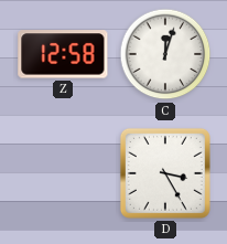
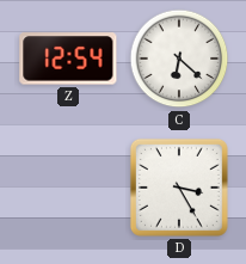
Z: 12:58 -> 12:54 (68, 59)
C: 12:03 -> 6:22 (179, 59)
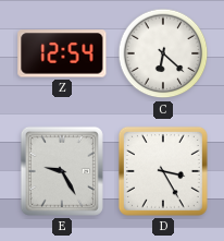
E: none -> 9:25 (62, 171)
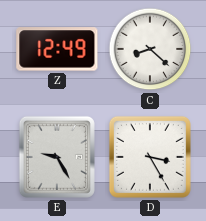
Z: 12:54 -> 12:49 (57, 49)
C: 6:22 -> 8:22 (150, 49)
